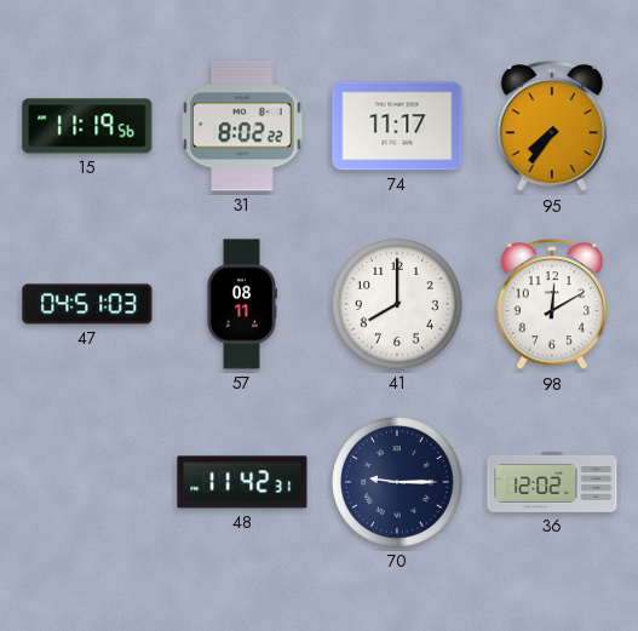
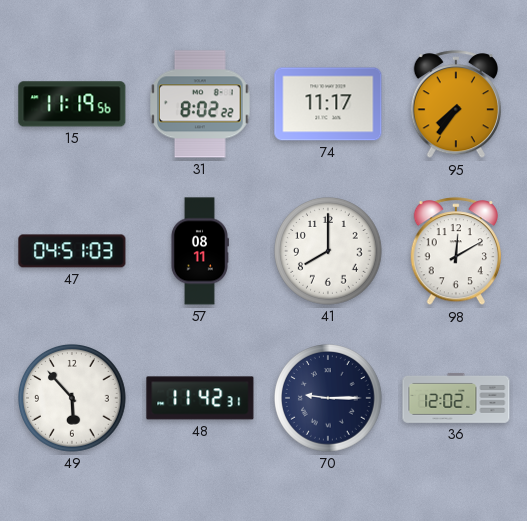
49: none -> 5:53 (73, 399)
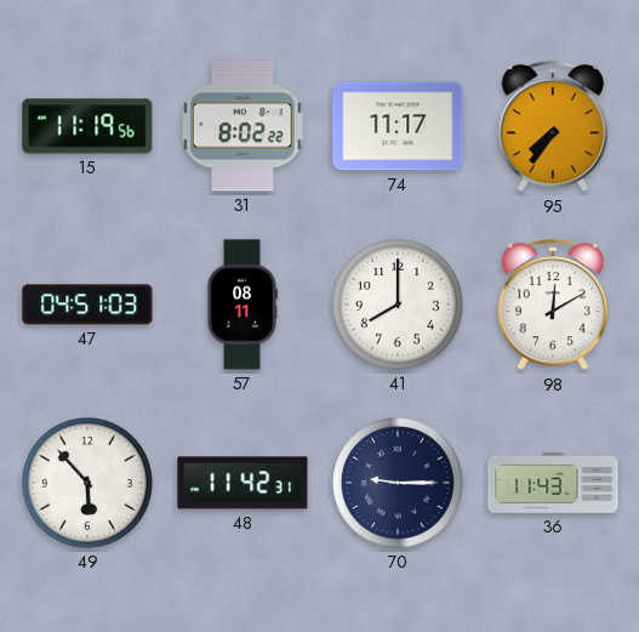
36: 12:02 -> 11:43 (553, 483)
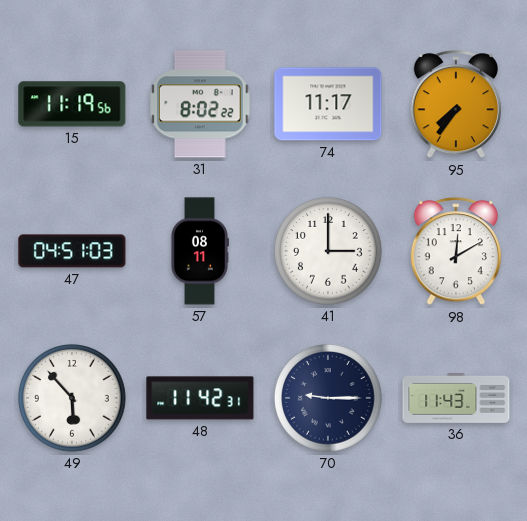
41: 8:00 -> 3:00 (329, 252)
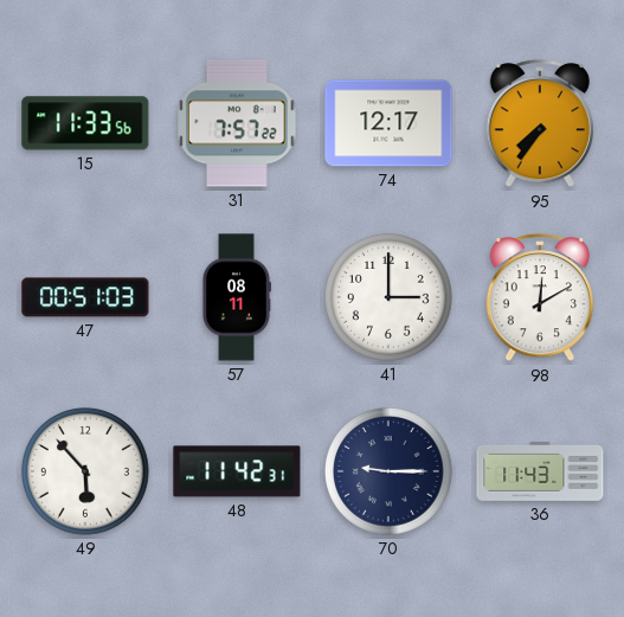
15: 11:19 -> 11:33 (85, 123)
31: 8:02 -> 7:57 (237, 123)
74: 11:17 -> 12:17 (388, 123)
47: 04:51 -> 00:51 (85, 297)
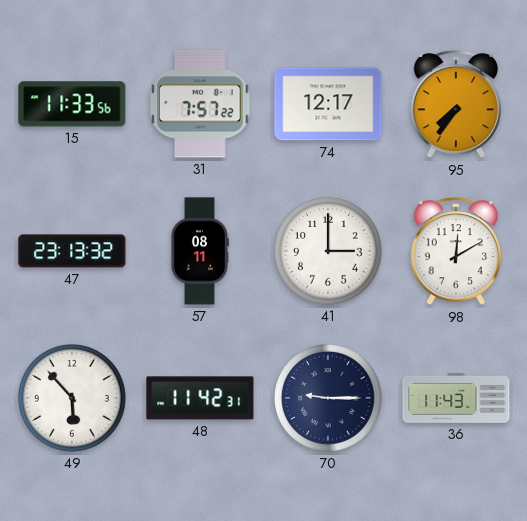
47: 00:51 -> 23:13 (72, 251)
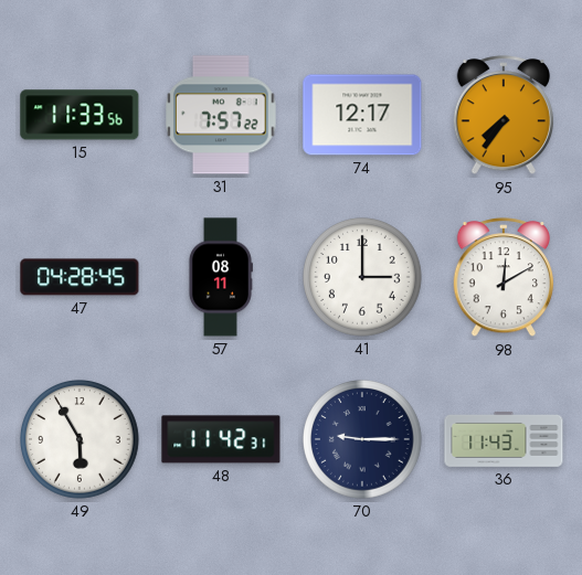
47: 23:13 -> 04:28 (80, 277)
49: 5:53 -> 5:55 (81, 440)
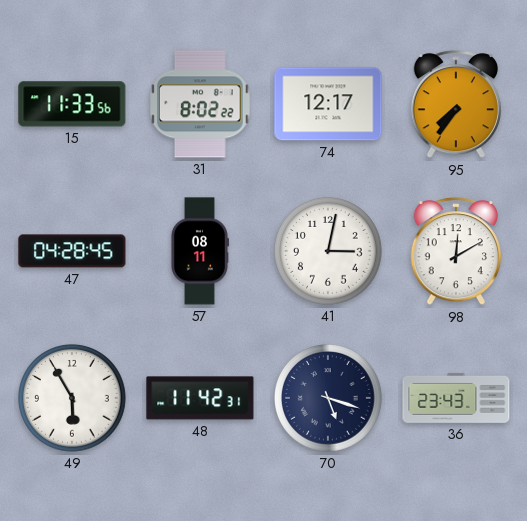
31: 7:57 -> 8:02 (200, 104)
41: 3:00 -> 3:02 (329, 252)
70: 9:15 -> 5:18 (329, 399)
36: 11:43 -> 23:43 (456, 398)
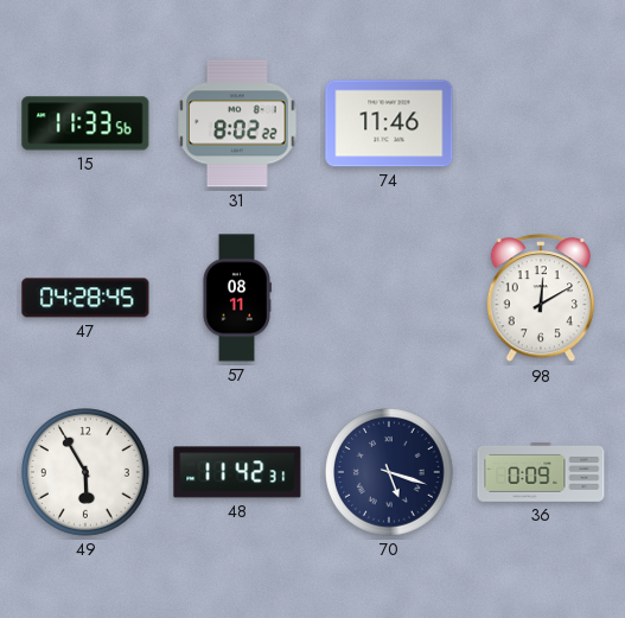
74: 12:17 -> 11:46 (389, 123)
95: 7:36 -> none (455, 105)
41: 3:02 -> none (329, 252)
36: 23:43 -> 0:09 (541, 472)
